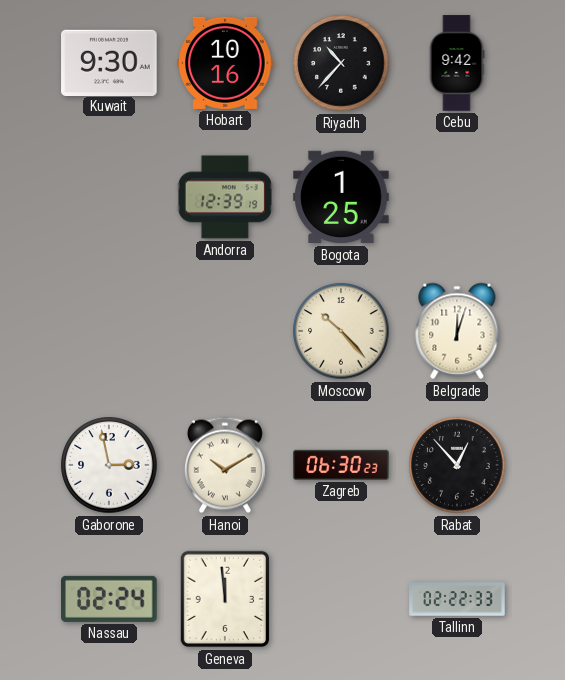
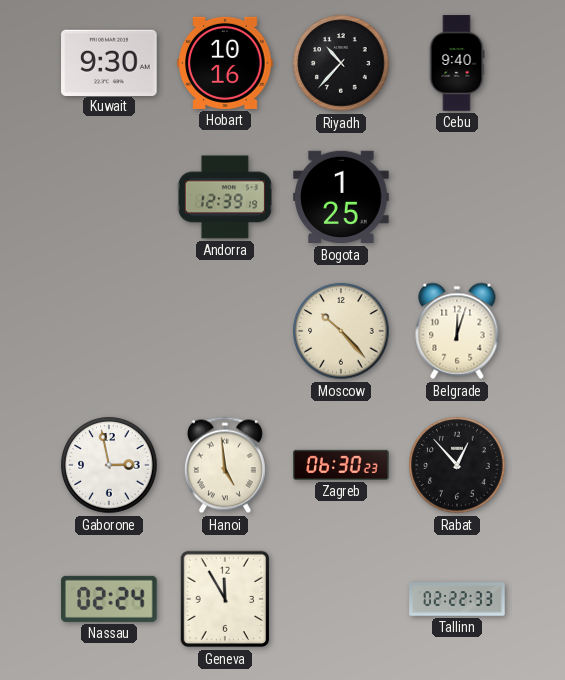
Cebu: 9:42 -> 9:40 (457, 63)
Hanoi: 10:10 -> 4:59 (225, 465)
Geneva: 11:59 -> 11:55 (224, 599)
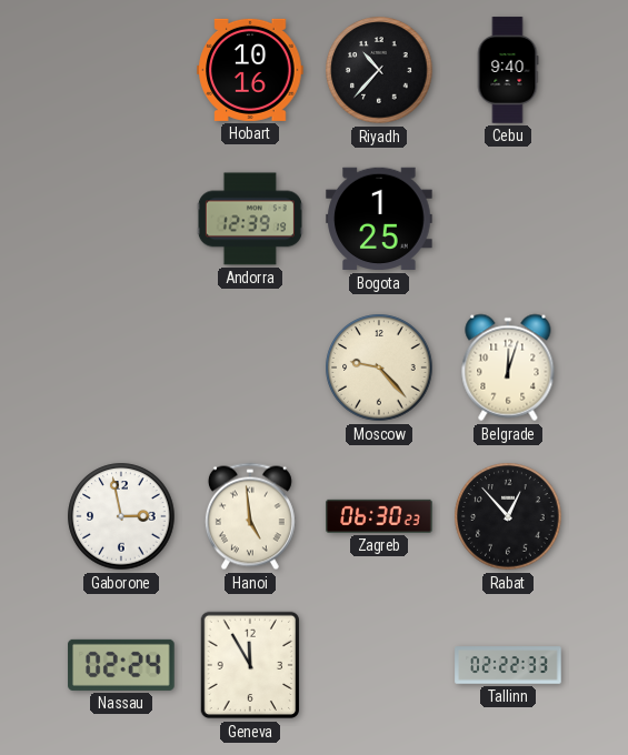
Kuwait: 9:30 -> none (109, 62)
Moscow: 10:23 -> 9:23 (379, 368)
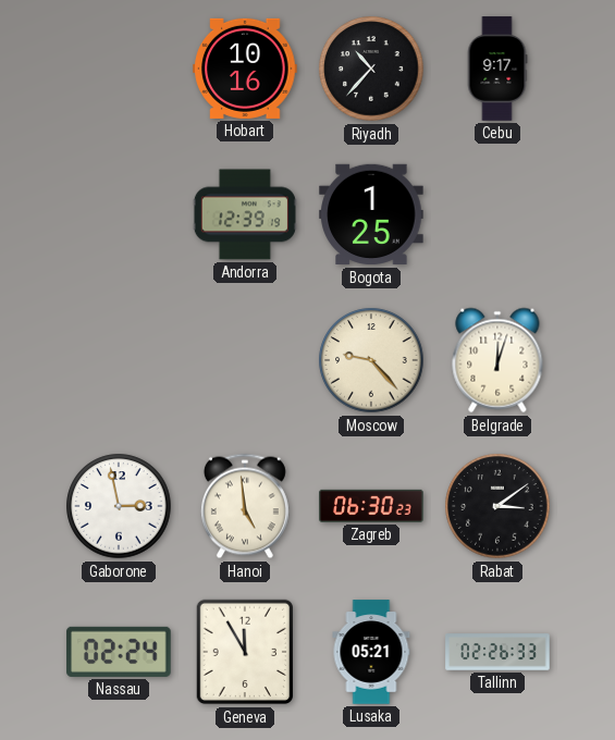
Cebu: 9:40 -> 9:17 (497, 69)
Rabat: 12:53 -> 3:09 (497, 506)
Lusaka: none -> 05:21 (371, 652)
Tallinn: 02:22 -> 02:26 (497, 652)
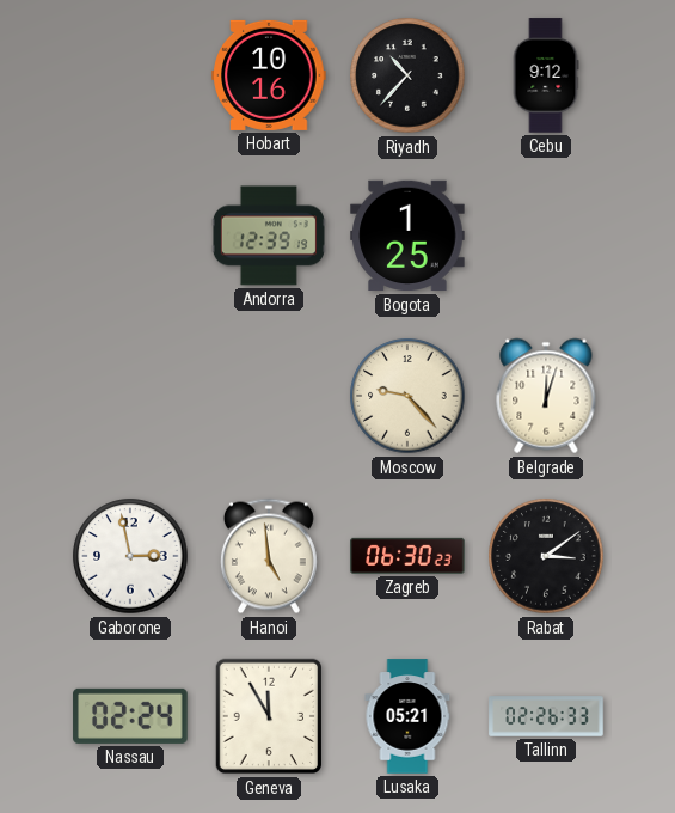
Cebu: 9:17 -> 9:12 (546, 75)
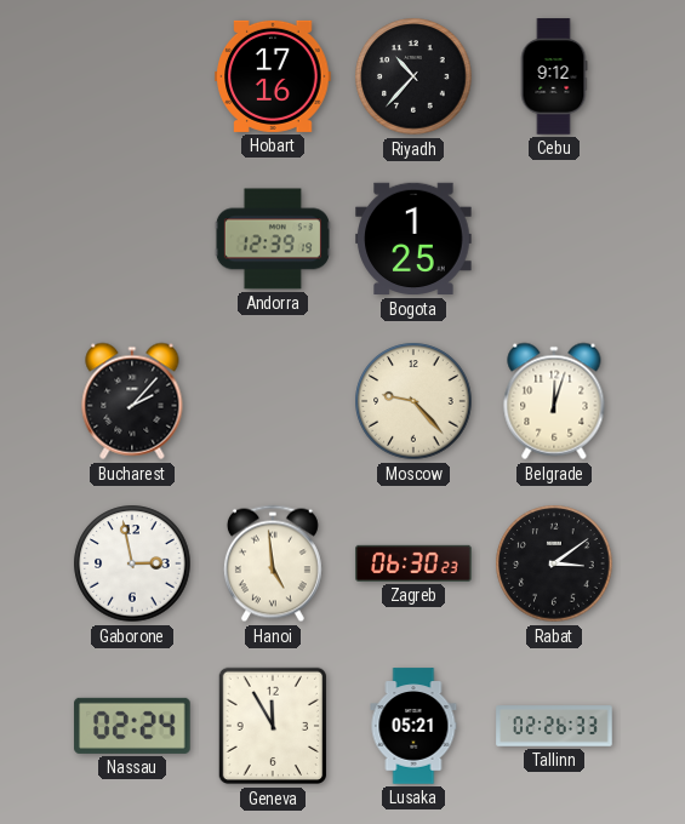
Hobart: 10:16 -> 17:16 (273, 76)
Bucharest: none -> 2:07 (132, 401)
